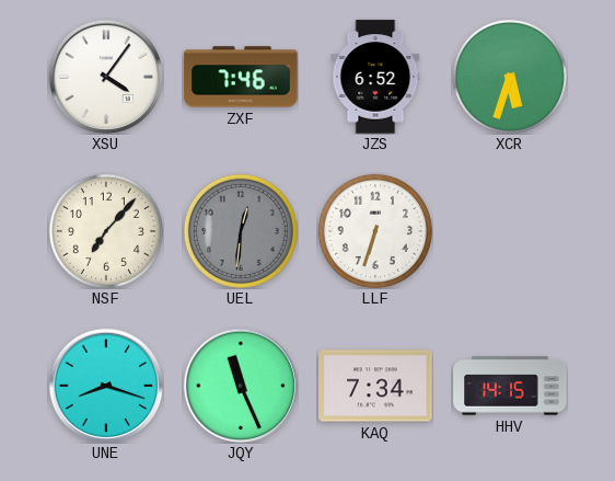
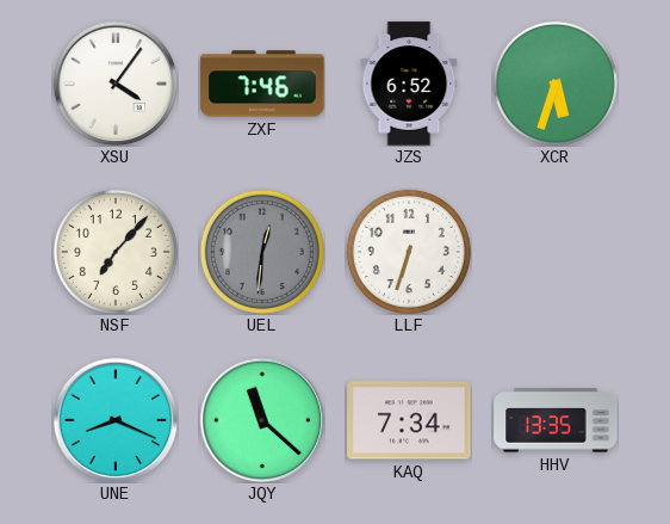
UNE: 8:18 -> 8:19 (116, 420)
JQY: 11:26 -> 11:22 (262, 420)
HHV: 14:15 -> 13:35 (556, 420)
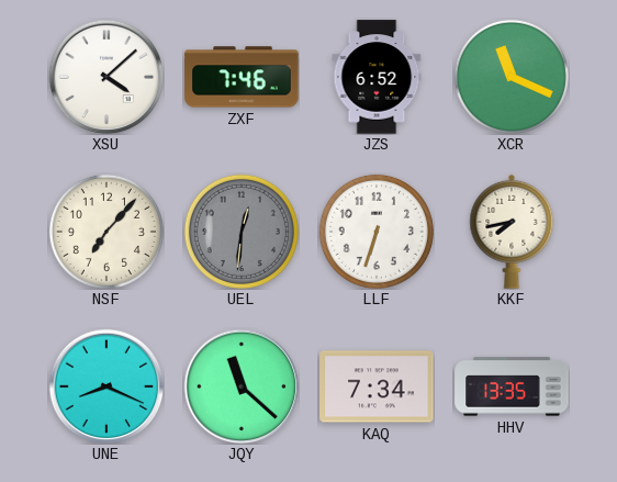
XSU: 4:06 -> 4:08 (106, 77)
XCR: 5:33 -> 11:19 (512, 77)
KKF: none -> 7:43 (512, 232)
